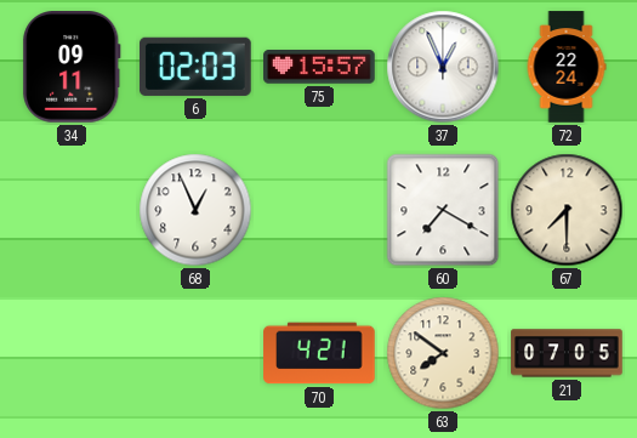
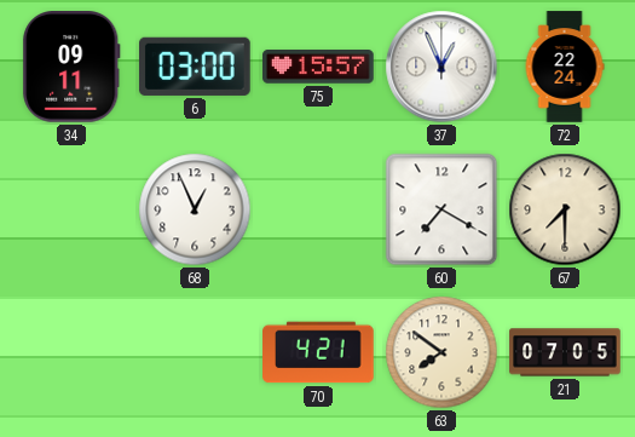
6: 02:03 -> 03:00 (196, 67)
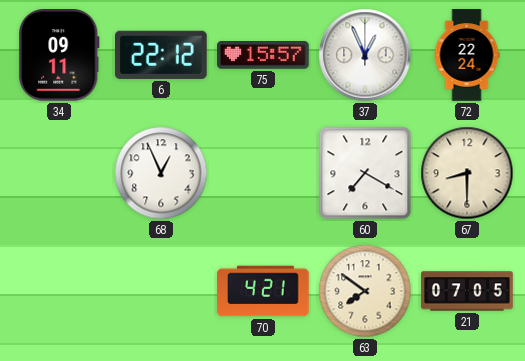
6: 03:00 -> 22:12 (162, 55)
67: 7:30 -> 8:30 (467, 173)
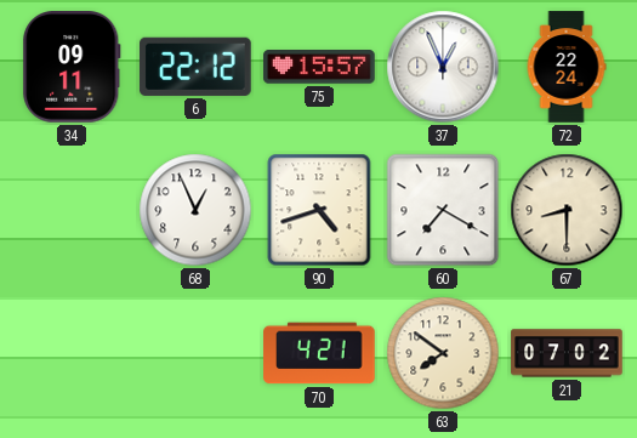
90: none -> 4:42 (319, 210)
21: 07:05 -> 07:02 (567, 353)
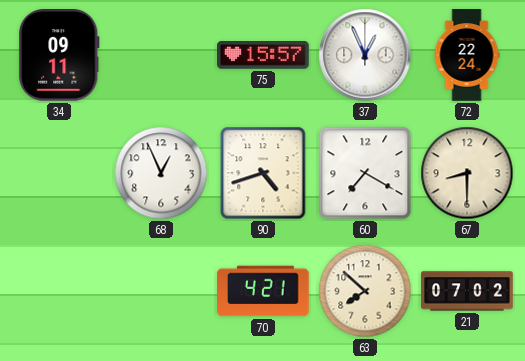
6: 22:12 -> none (197, 67)
63: 7:51 -> 7:52 (365, 291)
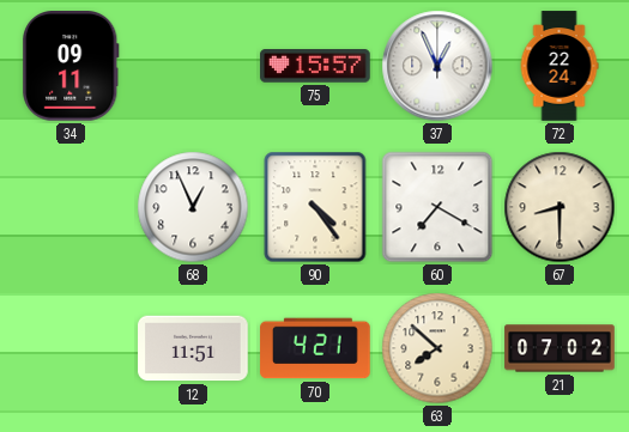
90: 4:42 -> 4:24 (315, 207)
12: none -> 11:51 (193, 348)
